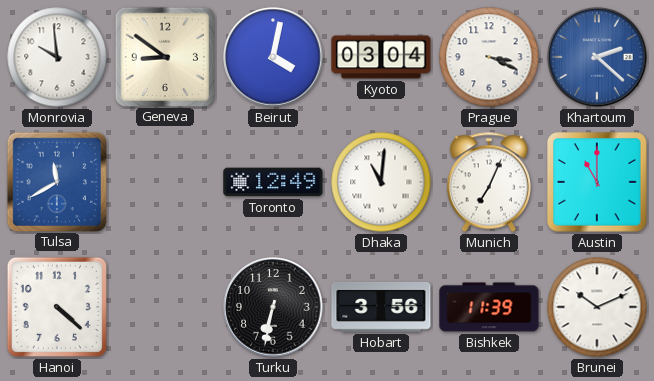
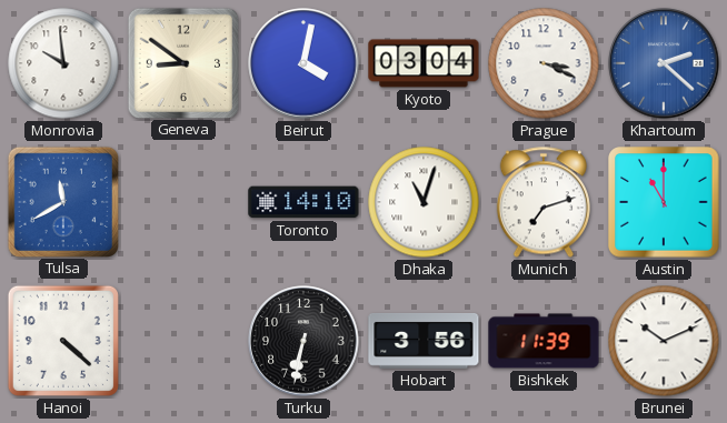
Toronto: 12:49 -> 14:10 (303, 202)
Dhaka: 11:01 -> 11:03 (424, 202)
Munich: 7:04 -> 7:12 (542, 202)
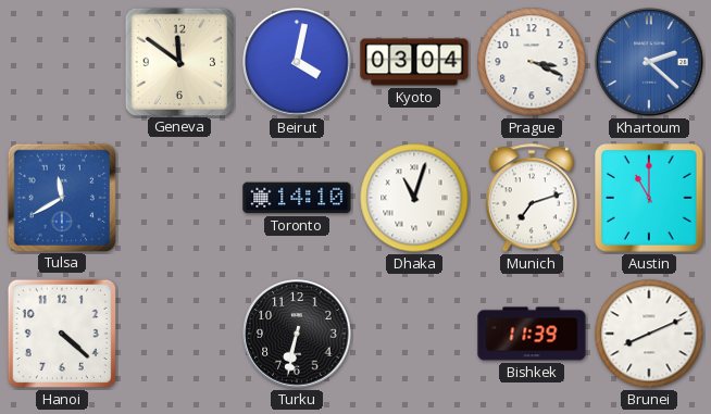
Monrovia: 9:59 -> none (63, 63)
Geneva: 8:51 -> 11:51 (178, 61)
Hobart: 3:56 -> none (424, 341)
Brunei: 10:11 -> 8:11 (649, 334)
